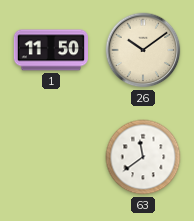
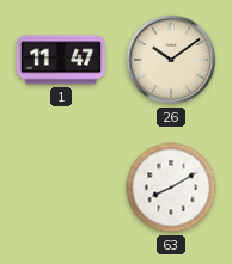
1: 11:50 -> 11:47 (60, 60)
63: 11:39 -> 8:10 (171, 188)
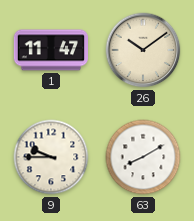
9: none -> 9:45 (51, 157)
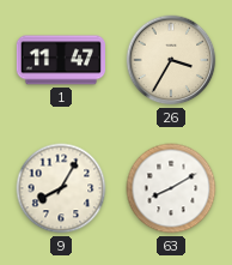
26: 10:09 -> 3:35 (171, 60)
9: 9:45 -> 8:05 (61, 188)
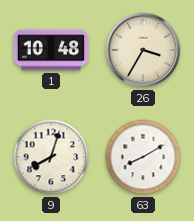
1: 11:47 -> 10:48 (50, 50)
9: 8:05 -> 8:03 (51, 157)
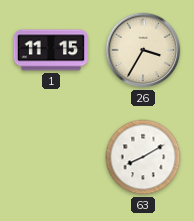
1: 10:48 -> 11:15 (50, 50)
9: 8:03 -> none (51, 157)
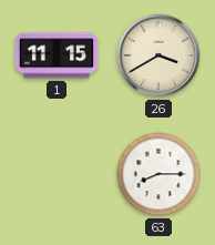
26: 3:35 -> 3:40 (158, 55)
63: 8:10 -> 8:15 (158, 174)
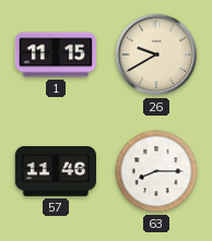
26: 3:40 -> 9:40 (156, 55)
57: none -> 11:46 (55, 172)
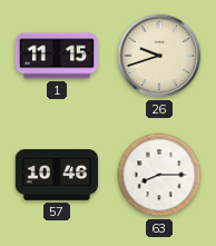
26: 9:40 -> 9:42 (159, 56)
57: 11:46 -> 10:46 (56, 176)
